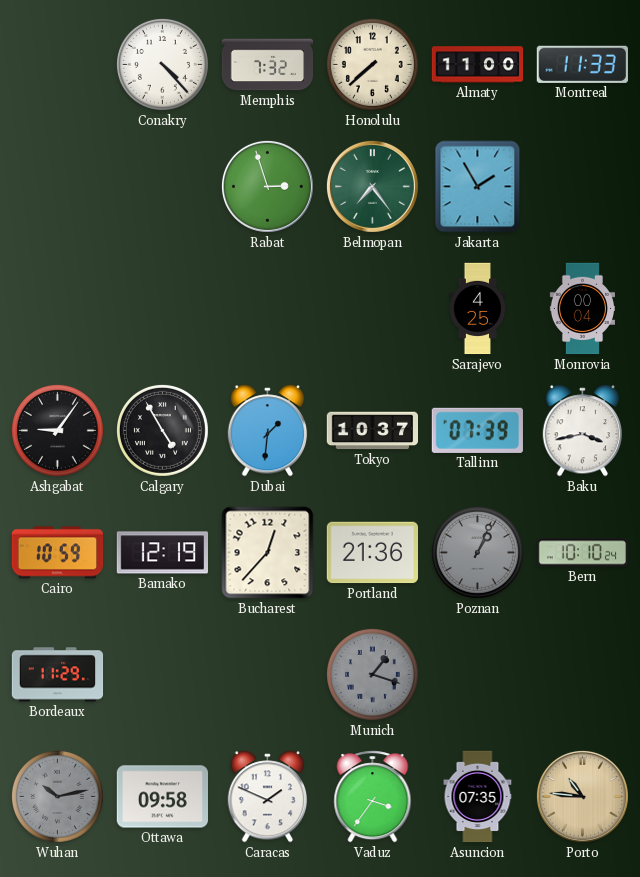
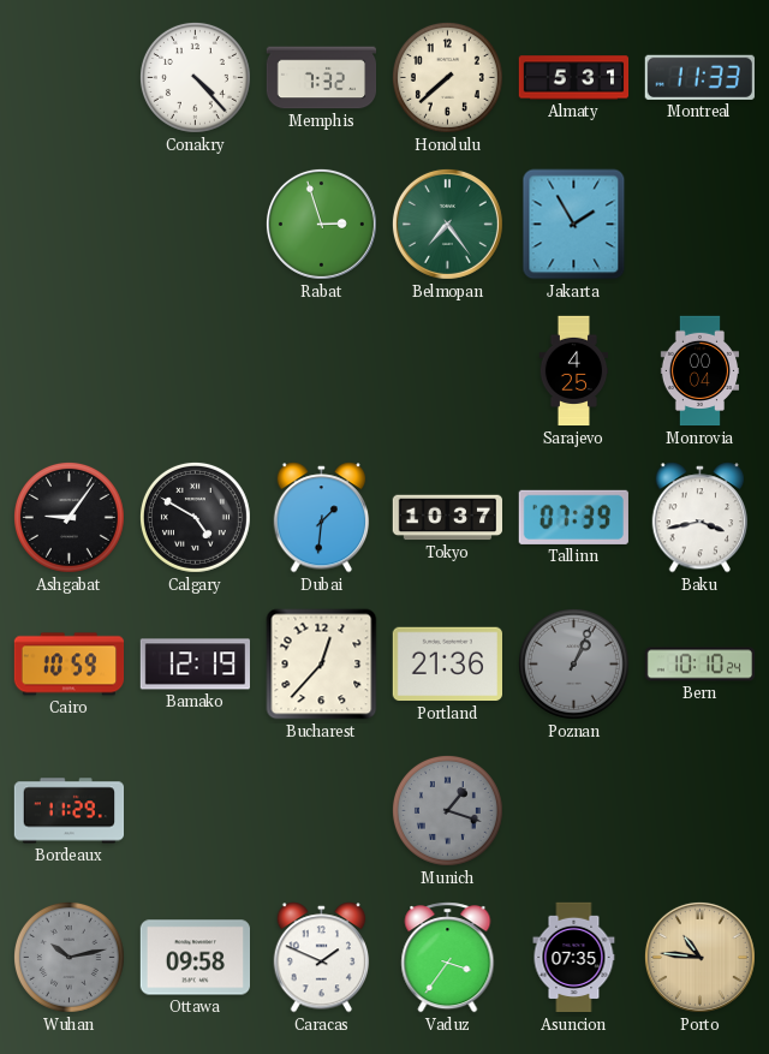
Almaty: 11:00 -> 5:31 (574, 78)
Calgary: 4:55 -> 4:50 (195, 517)
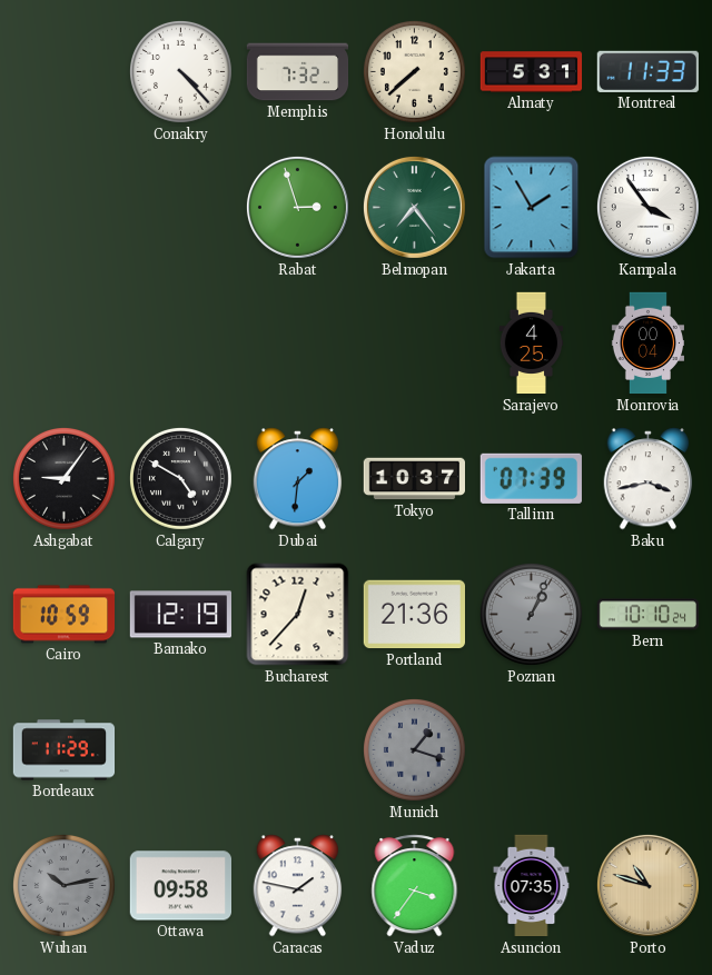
Kampala: none -> 3:54 (647, 207)
Caracas: 1:49 -> 1:47 (298, 886)
Porto: 10:46 -> 10:48 (647, 885)
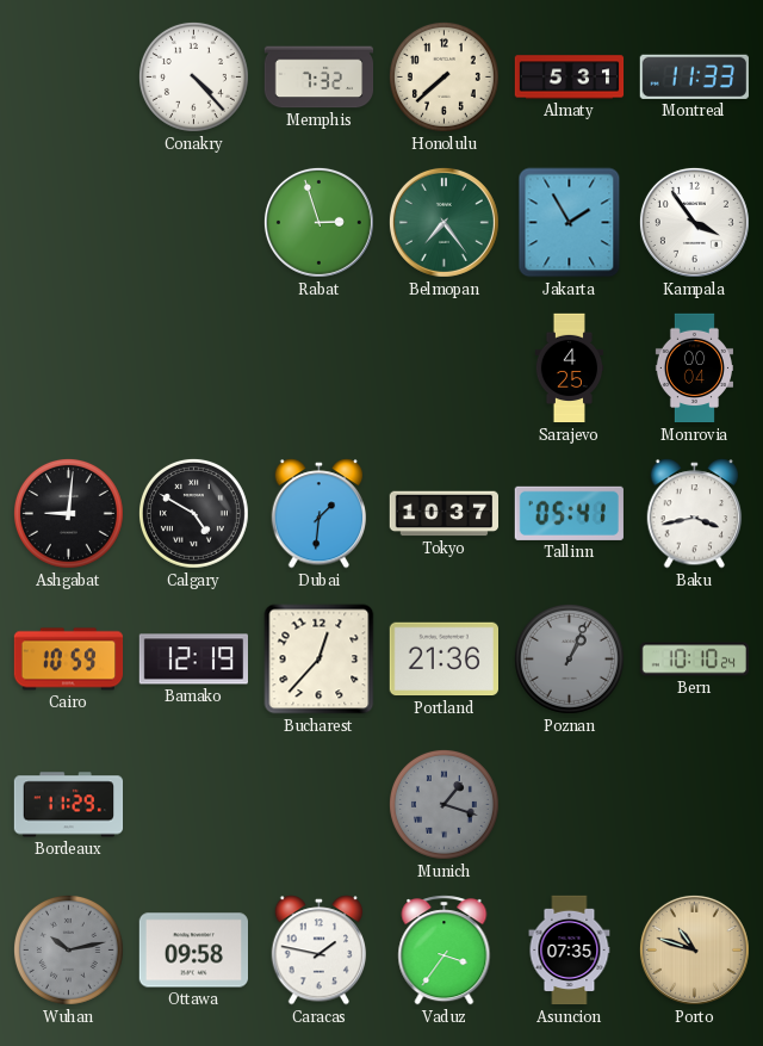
Ashgabat: 9:06 -> 9:01 (68, 513)
Tallinn: 07:39 -> 05:41 (569, 513)
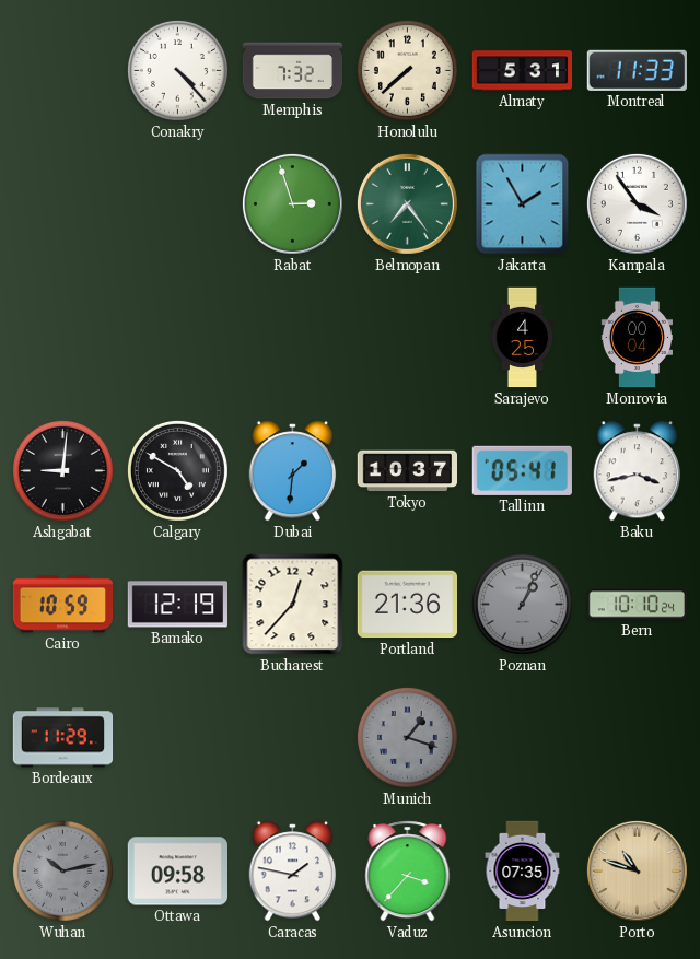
Vaduz: 3:36 -> 3:37 (408, 872)
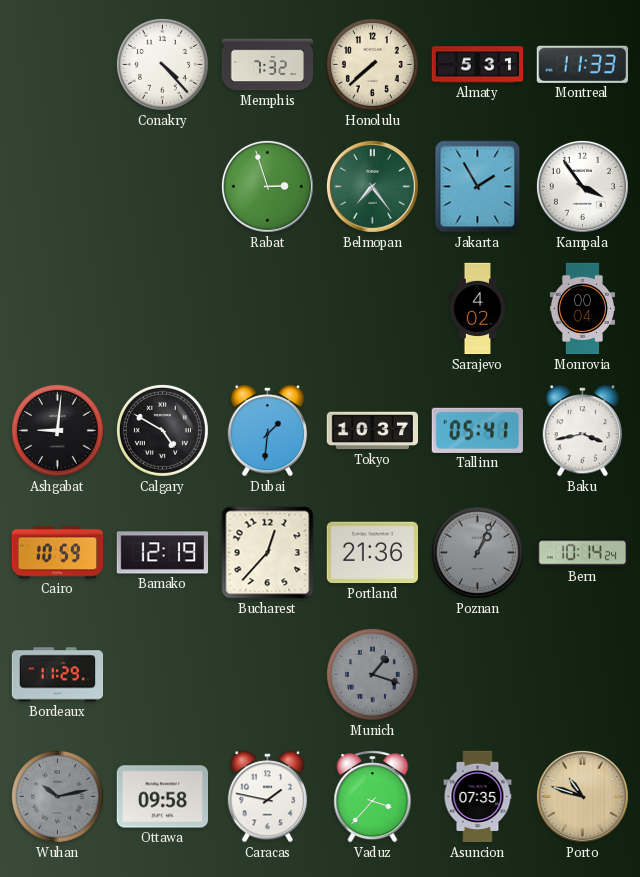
Sarajevo: 4:25 -> 4:02 (478, 309)
Bern: 10:10 -> 10:14 (583, 553)
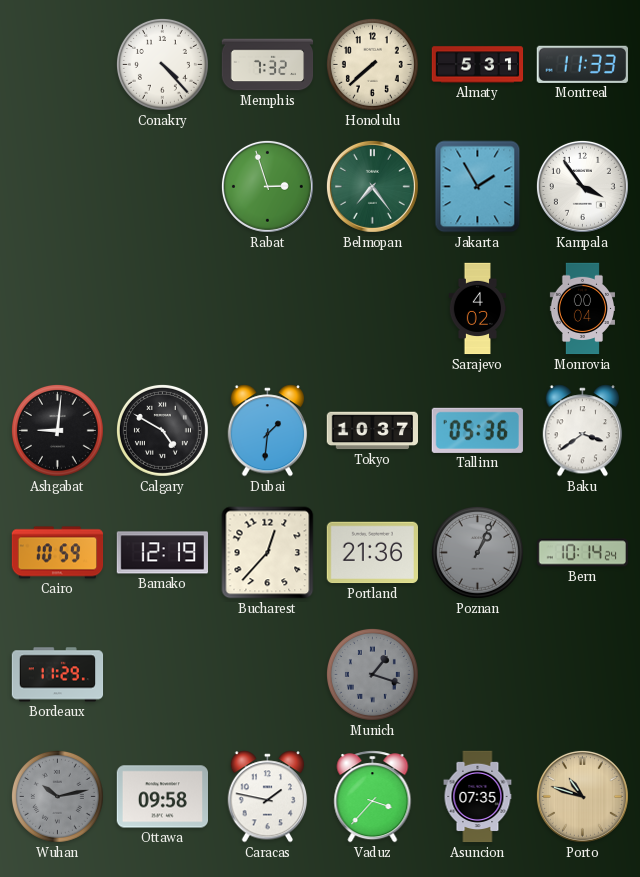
Tallinn: 05:41 -> 05:36 (477, 430)
Baku: 3:43 -> 3:39 (583, 431)
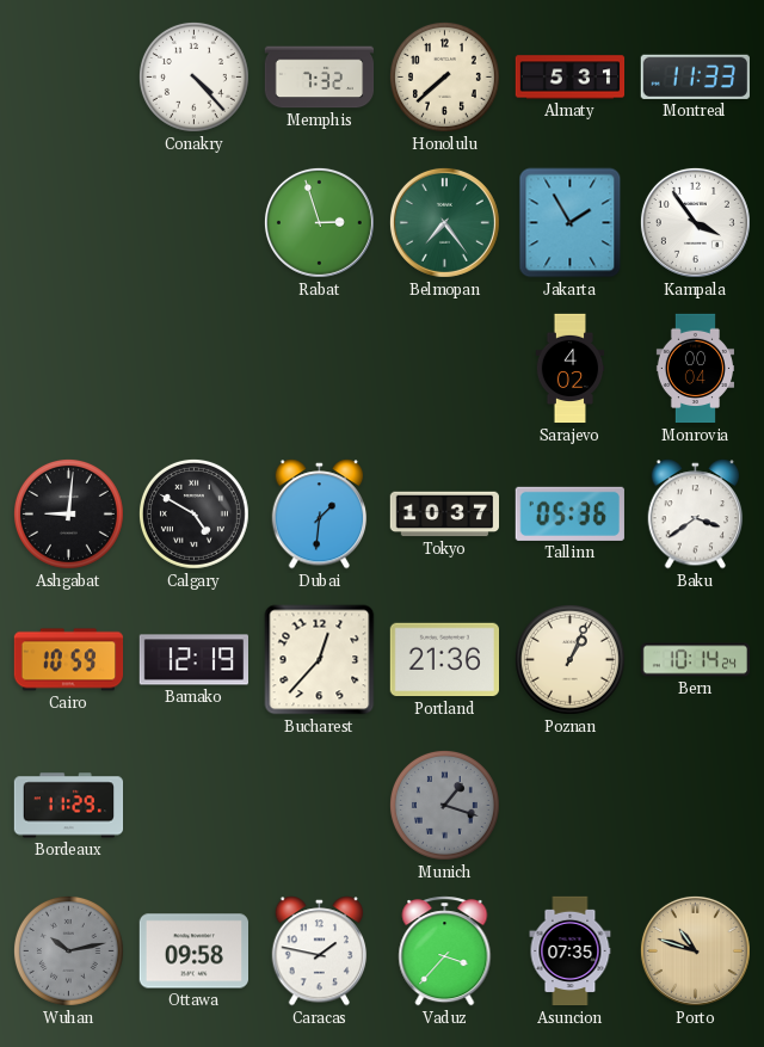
Poznan dial: grey -> cream (569, 659)
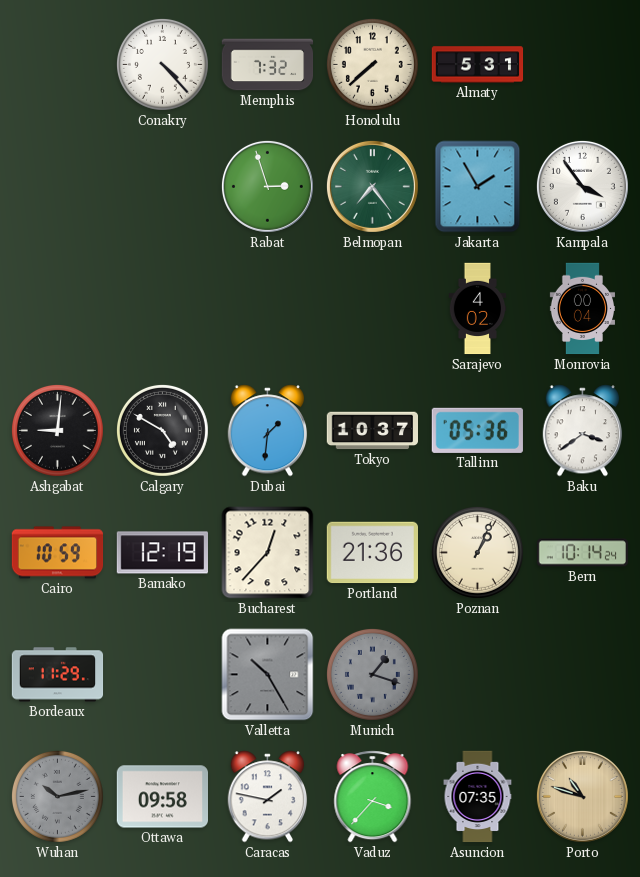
Montreal: 11:33 -> none (695, 76)
Valletta: none -> 10:25 (268, 675)
